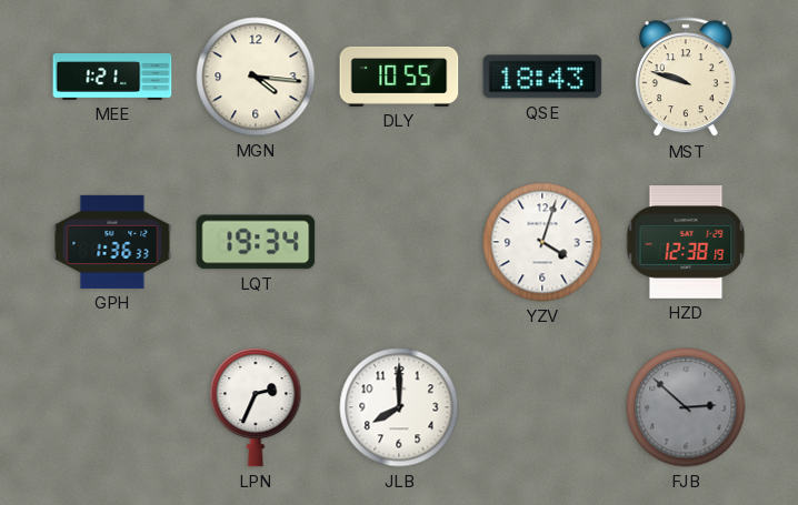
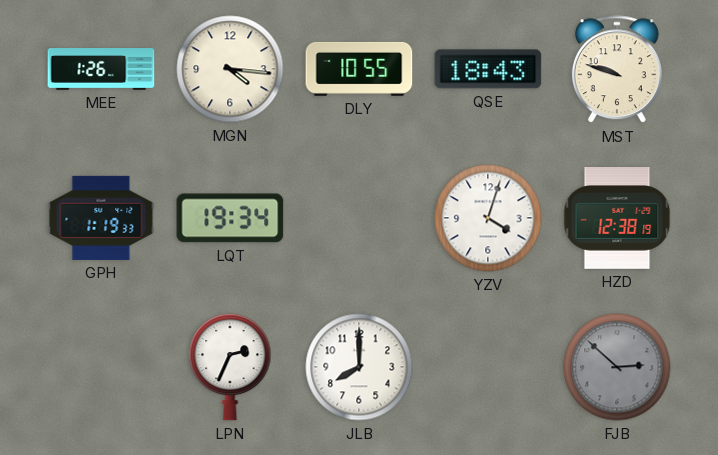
MEE: 1:21 -> 1:26 (101, 70)
GPH: 1:36 -> 1:19 (101, 218)
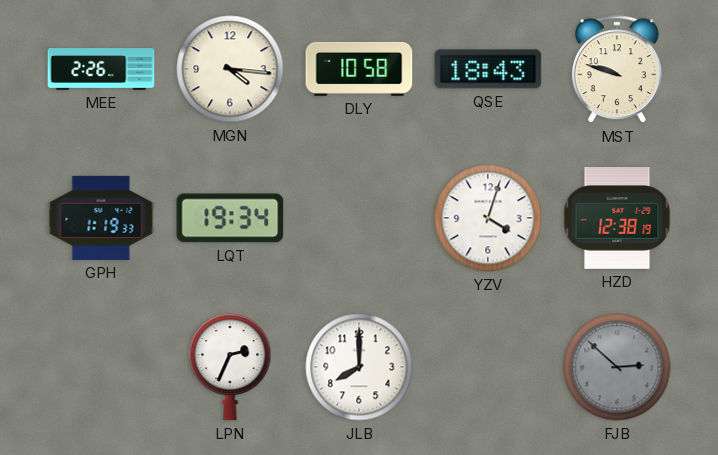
MEE: 1:26 -> 2:26 (101, 70)
DLY: 10:55 -> 10:58 (359, 69)
